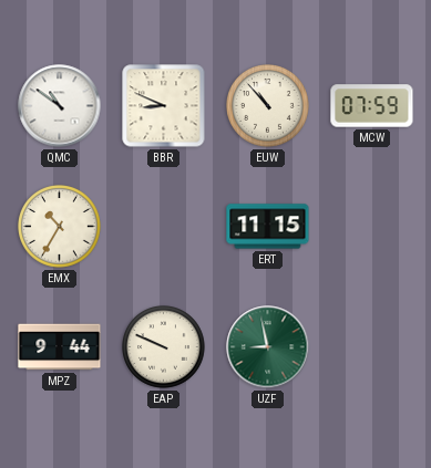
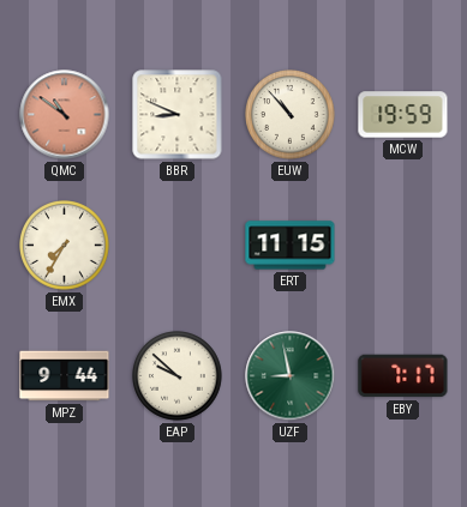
QMC dial: white -> salmon (65, 115)
MCW: 07:59 -> 19:59 (403, 115)
EMX: 10:35 -> 7:35 (65, 246)
EAP: 9:49 -> 9:52 (178, 376)
EBY: none -> 7:17 (403, 376)
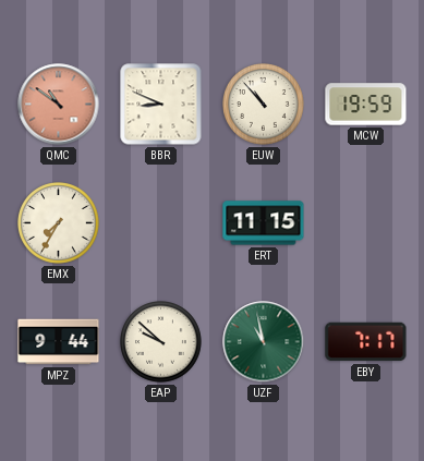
UZF: 8:58 -> 10:58 (264, 342)
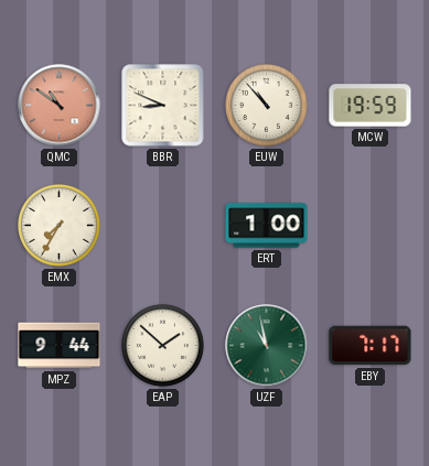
ERT: 11:15 -> 1:00 (267, 226)
EAP: 9:52 -> 1:52 (163, 346)
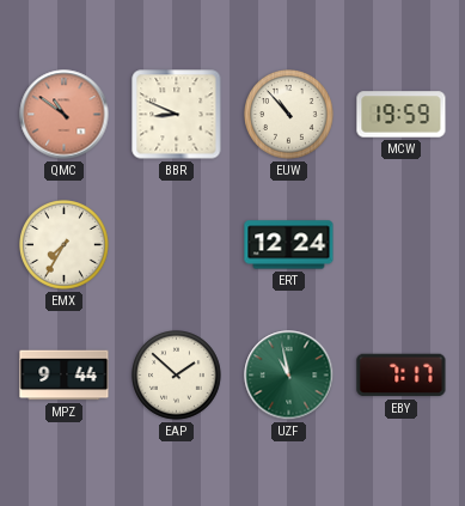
ERT: 1:00 -> 12:24 (289, 245)
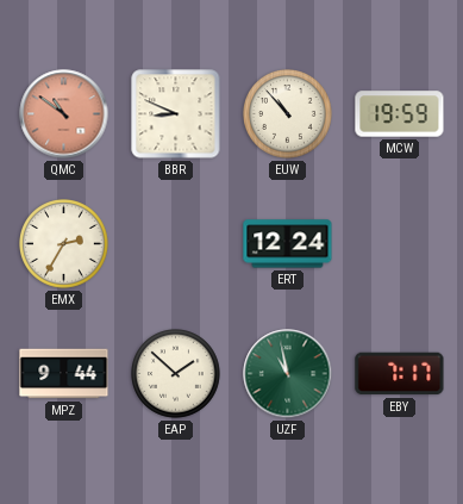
EMX: 7:35 -> 2:35 (64, 244)
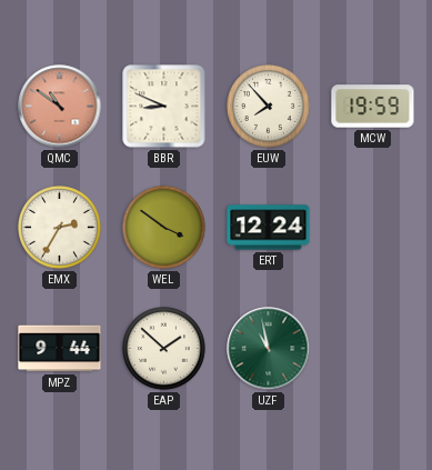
EUW: 10:53 -> 7:53 (269, 107)
WEL: none -> 3:51 (164, 228)
EBY: 7:17 -> none (400, 374)
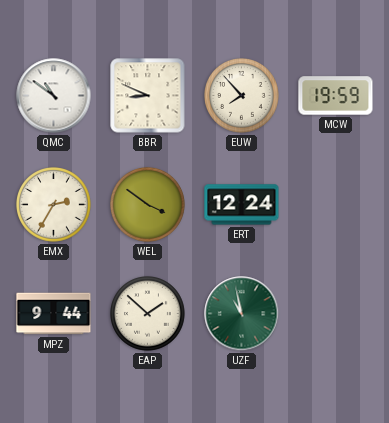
QMC dial: salmon -> white (54, 96)
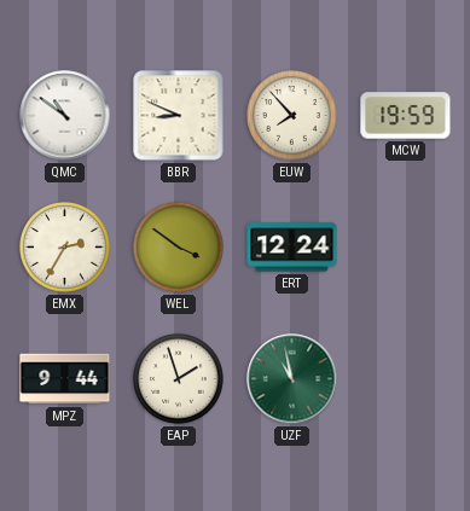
EAP: 1:52 -> 1:57 (179, 379)
